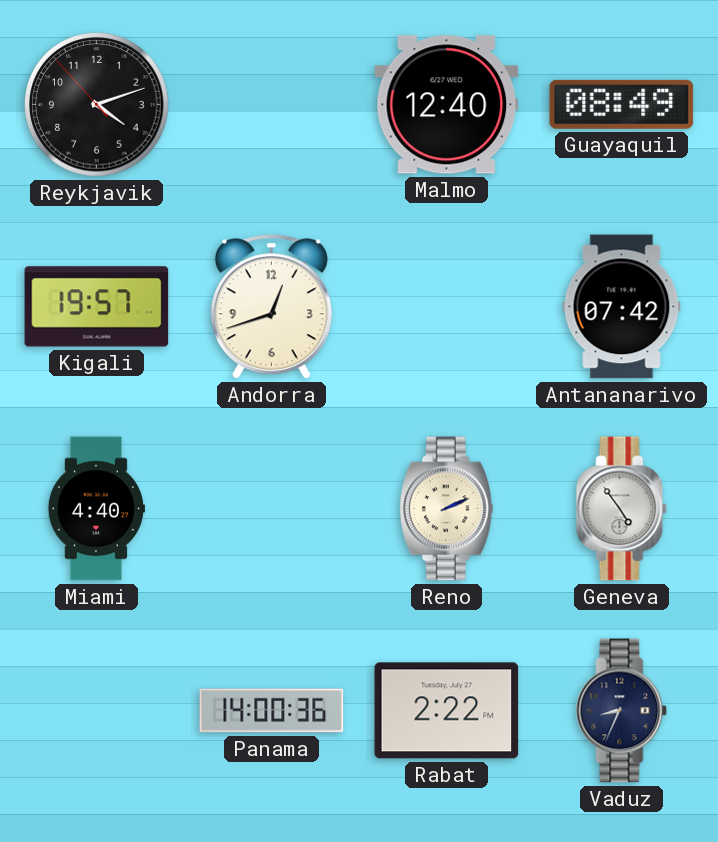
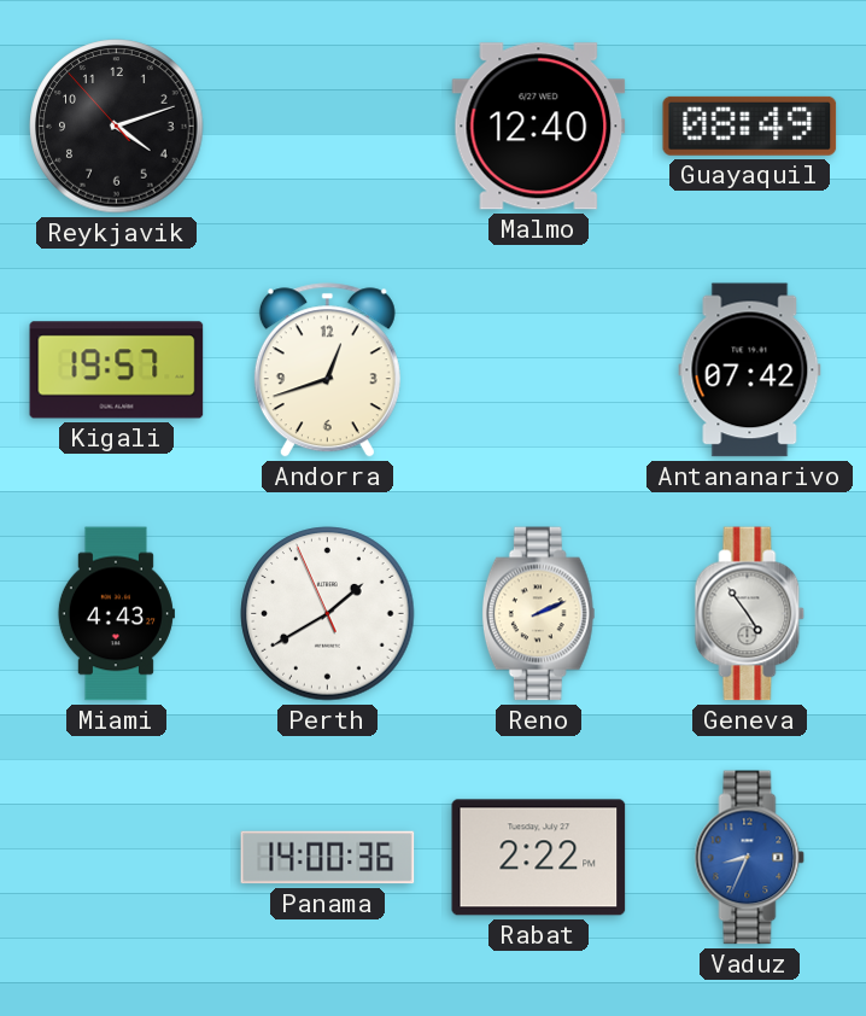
Miami: 4:40 -> 4:43 (116, 614)
Perth: none -> 1:39 (328, 614)
Vaduz dial: navy -> blue (750, 858)
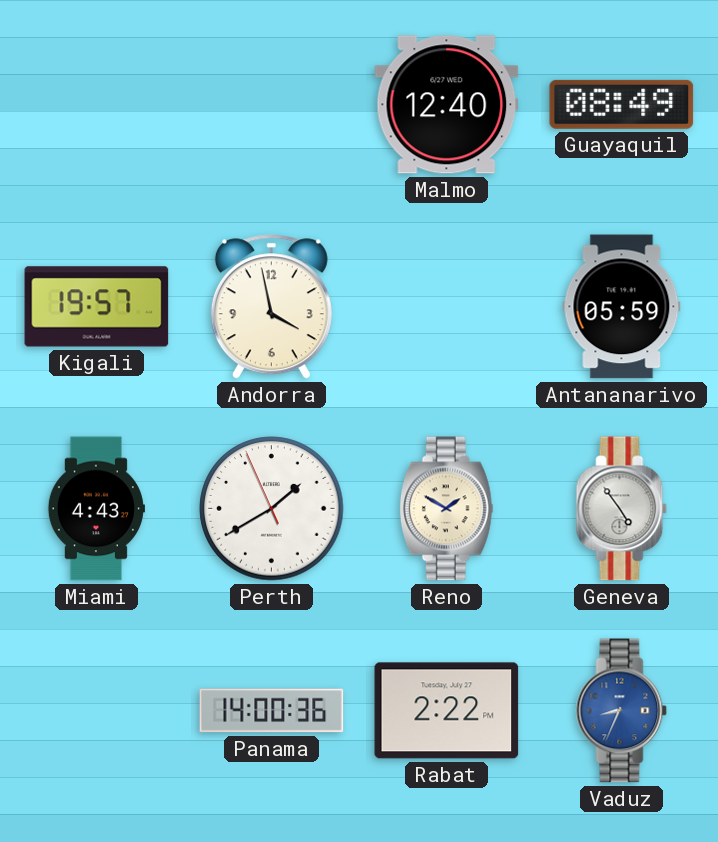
Reykjavik: 4:11 -> none (117, 127)
Andorra: 12:42 -> 3:58 (271, 307)
Antananarivo: 07:42 -> 05:59 (622, 307)
Reno: 2:11 -> 1:50 (446, 509)
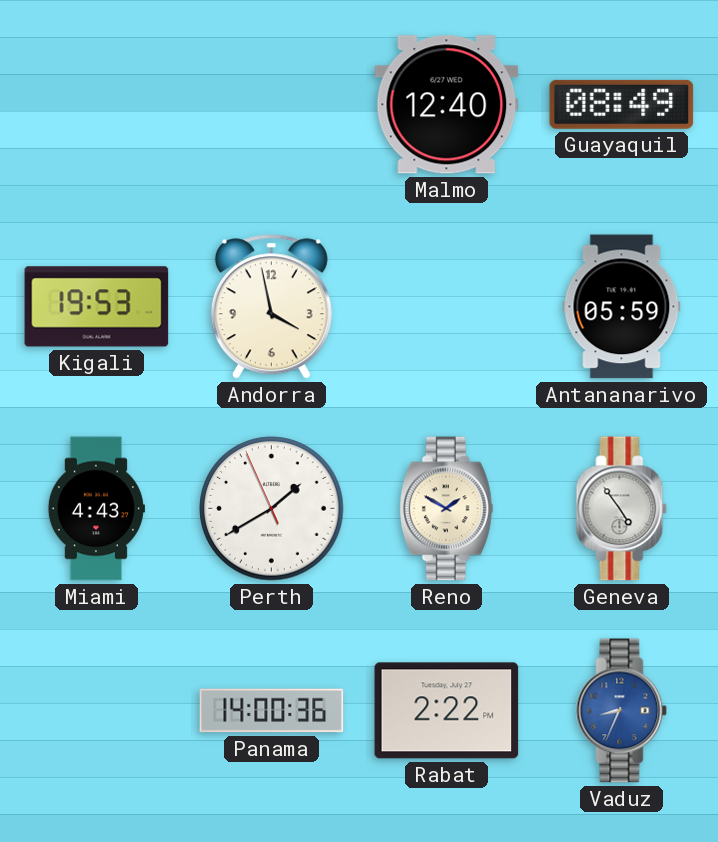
Kigali: 19:57 -> 19:53 (97, 307)
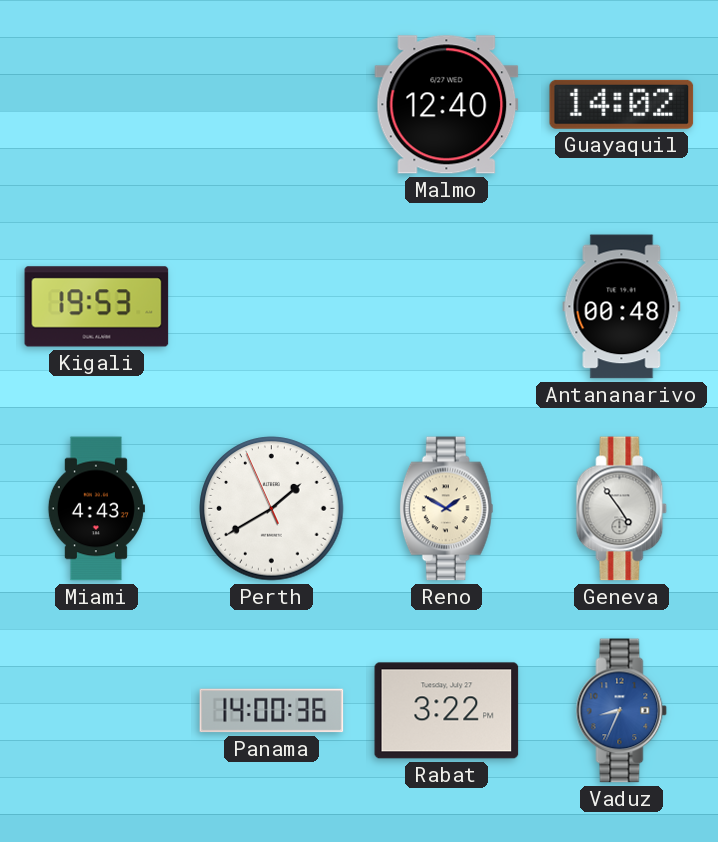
Guayaquil: 08:49 -> 14:02 (622, 104)
Andorra: 3:58 -> none (271, 307)
Antananarivo: 05:59 -> 00:48 (622, 307)
Rabat: 2:22 -> 3:22 (447, 711)
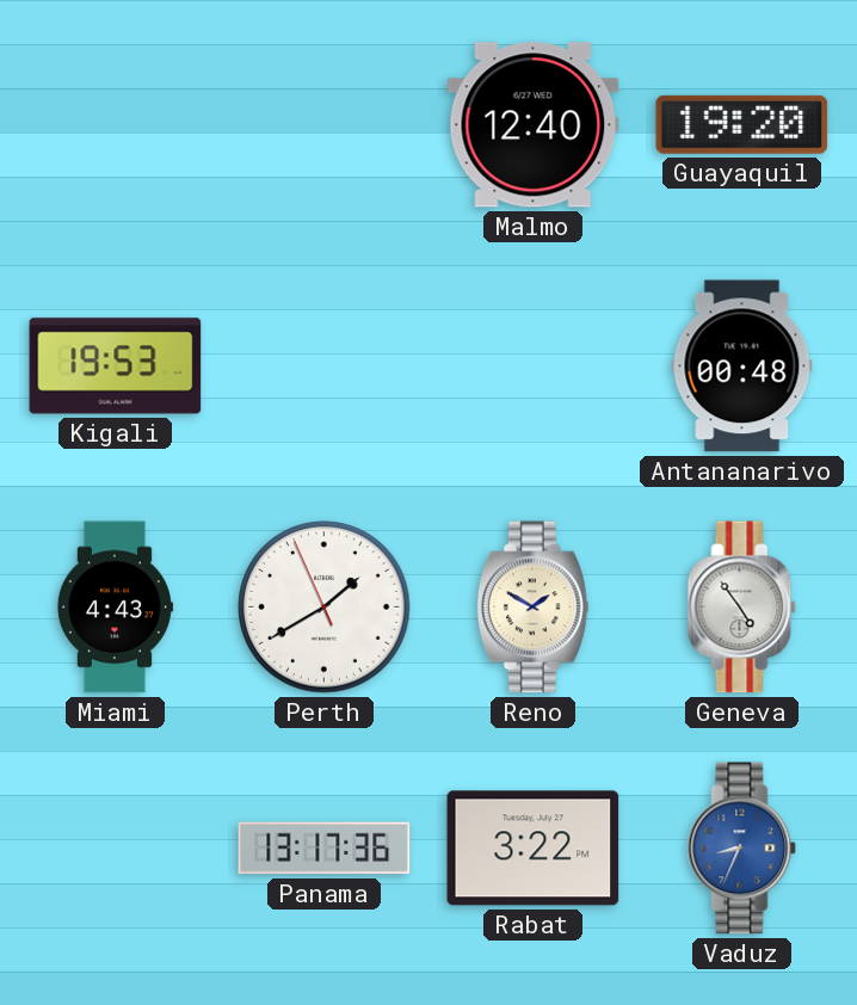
Guayaquil: 14:02 -> 19:20 (742, 124)
Panama: 14:00 -> 13:17 (325, 849)
